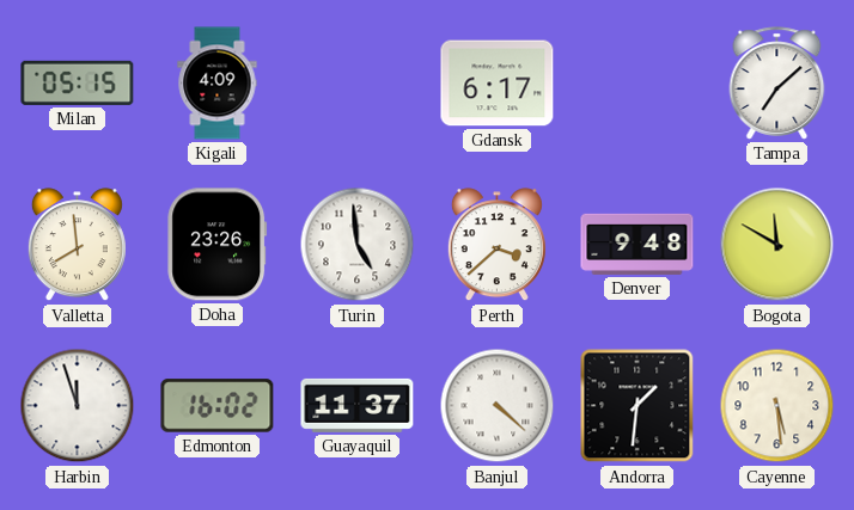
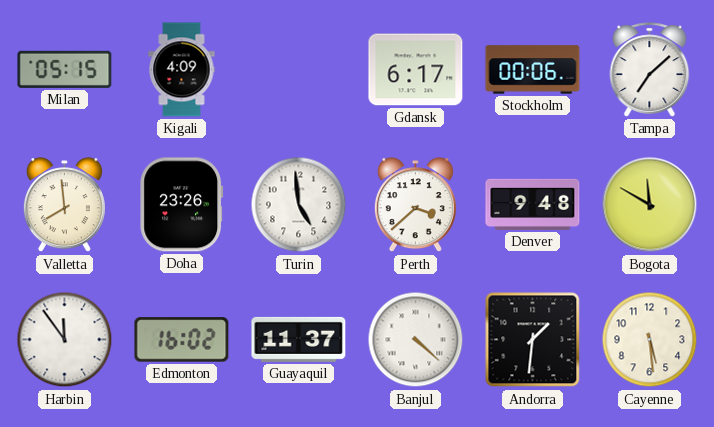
Stockholm: none -> 00:06 (533, 70)
Harbin: 11:57 -> 11:54 (65, 340)
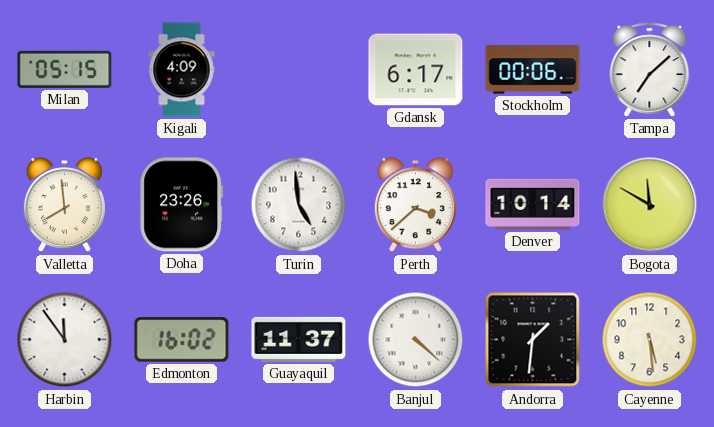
Denver: 9:48 -> 10:14 (533, 204)
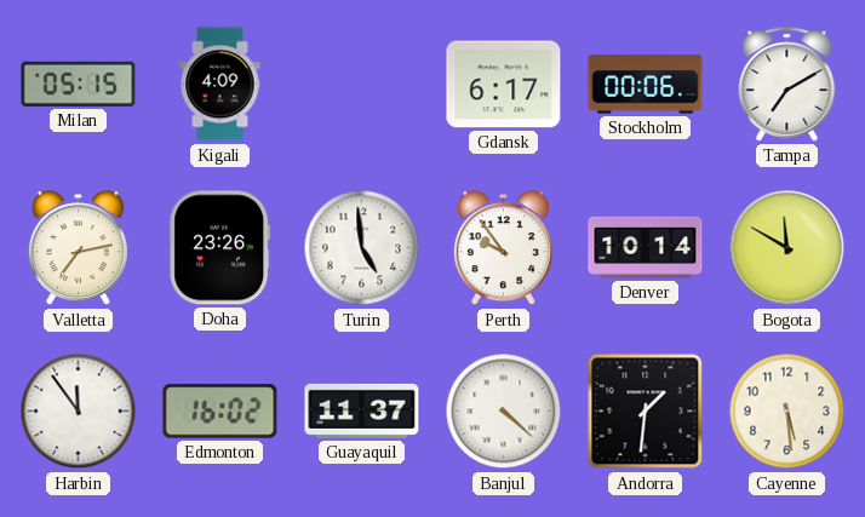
Tampa: 7:08 -> 7:10 (787, 85)
Valletta: 7:59 -> 7:13 (78, 248)
Perth: 3:38 -> 9:54 (503, 248)
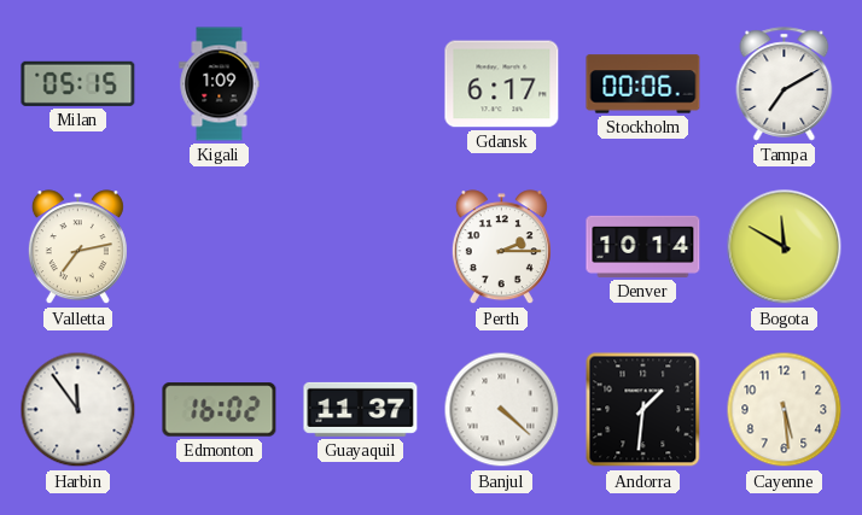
Kigali: 4:09 -> 1:09 (220, 84)
Doha: 23:26 -> none (220, 248)
Turin: 4:59 -> none (362, 248)
Perth: 9:54 -> 2:15 (501, 247)
